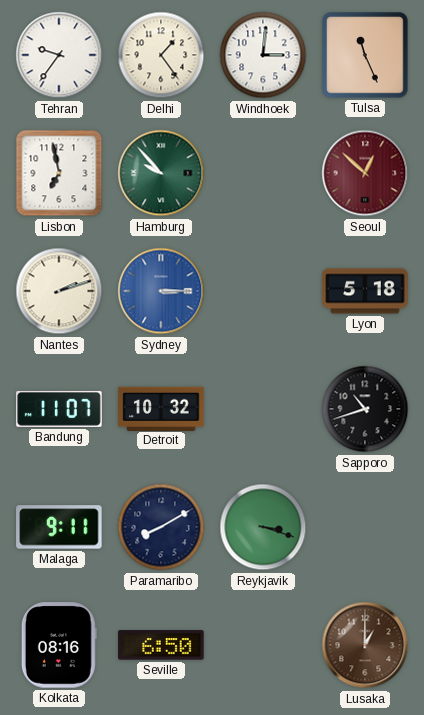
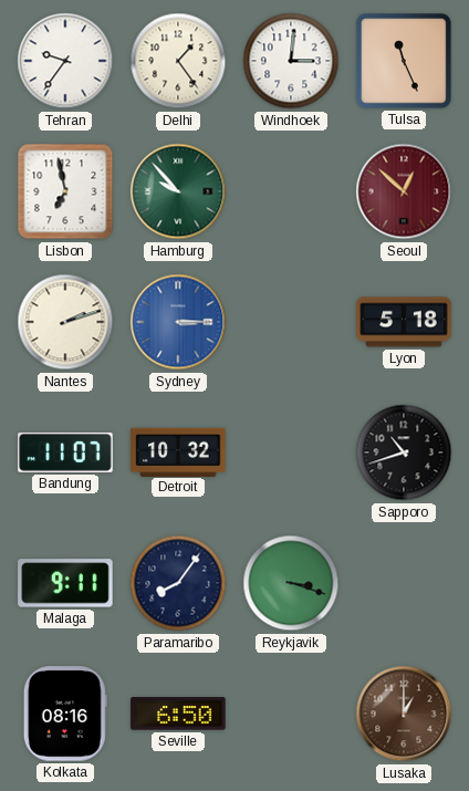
Paramaribo: 8:10 -> 8:06 (178, 583)
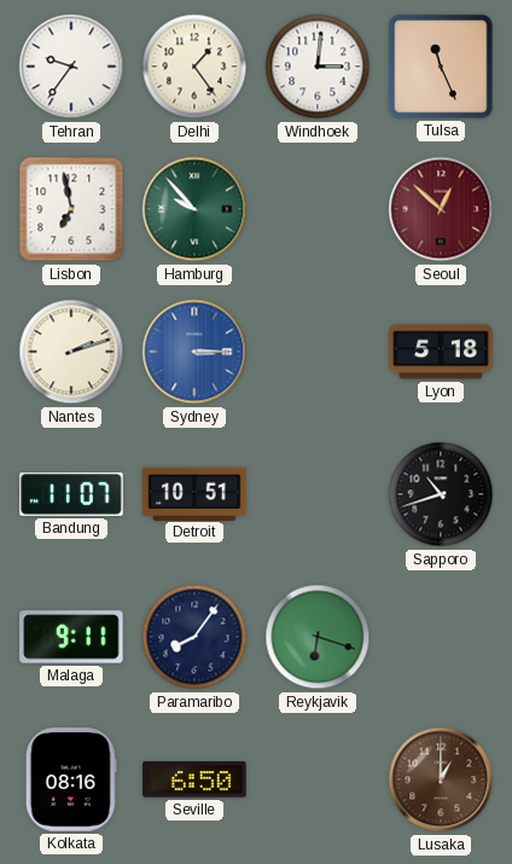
Detroit: 10:32 -> 10:51 (194, 493)
Reykjavik: 3:18 -> 6:18 (318, 637)
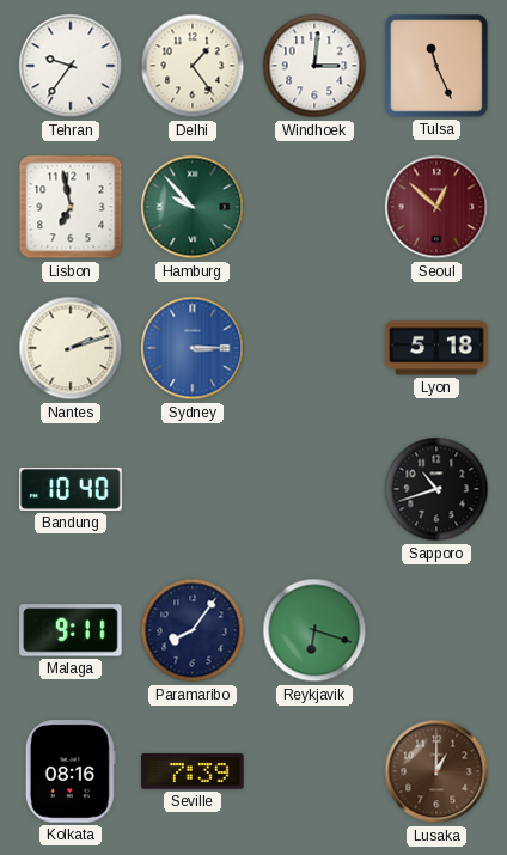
Bandung: 11:07 -> 10:40 (71, 489)
Detroit: 10:51 -> none (194, 493)
Seville: 6:50 -> 7:39 (193, 771)
